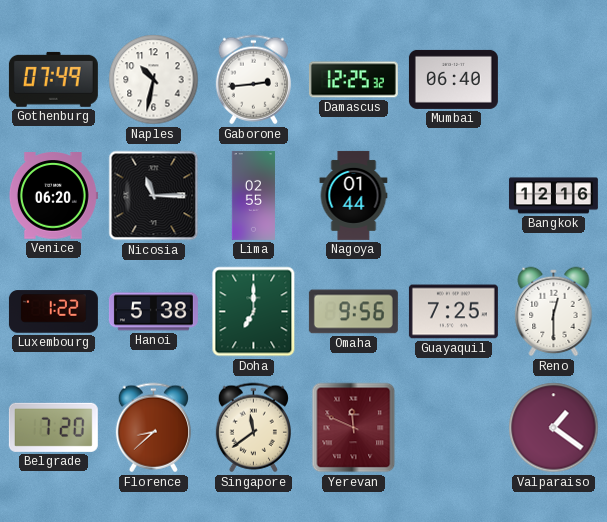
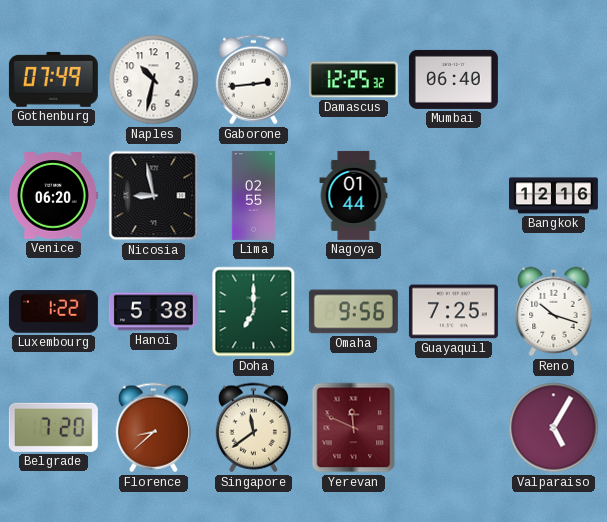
Nicosia: 11:15 -> 8:58 (154, 196)
Reno: 12:30 -> 10:18 (554, 312)
Valparaiso: 1:21 -> 5:05 (554, 428)
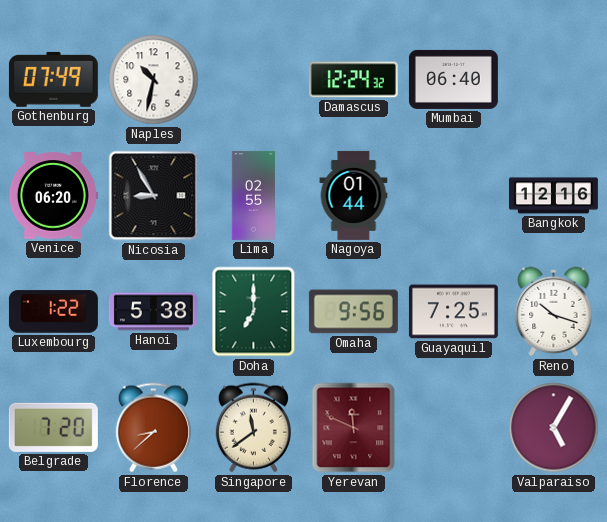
Gaborone: 2:44 -> none (253, 80)
Damascus: 12:25 -> 12:24 (353, 80)
Nicosia: 8:58 -> 8:55 (154, 196)
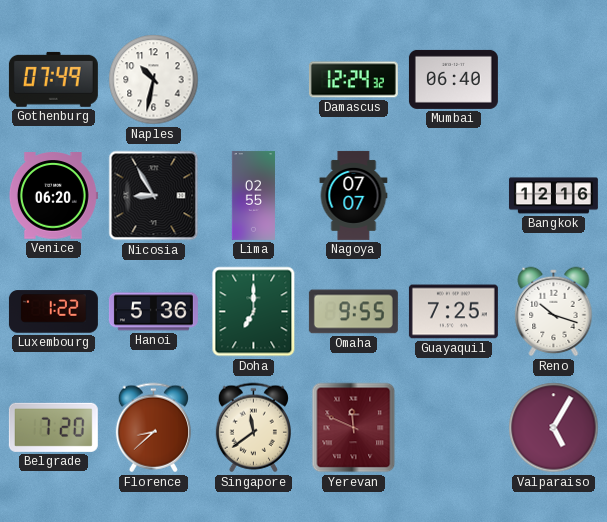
Nagoya: 01:44 -> 07:07 (354, 195)
Hanoi: 5:38 -> 5:36 (153, 312)
Omaha: 9:56 -> 9:55 (353, 312)
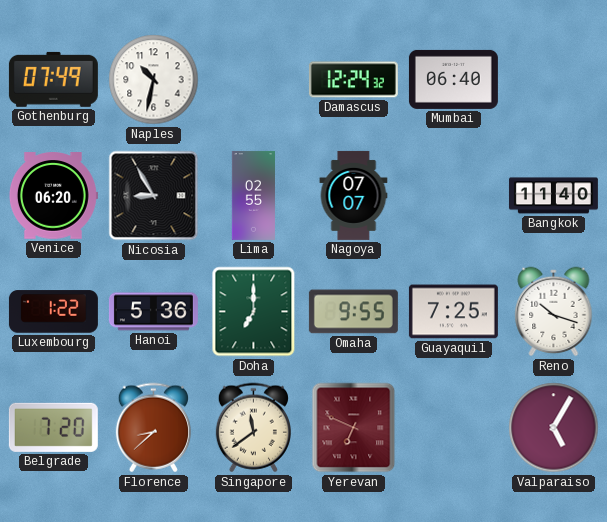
Bangkok: 12:16 -> 11:40 (553, 196)
Yerevan: 11:49 -> 6:49 (354, 428)
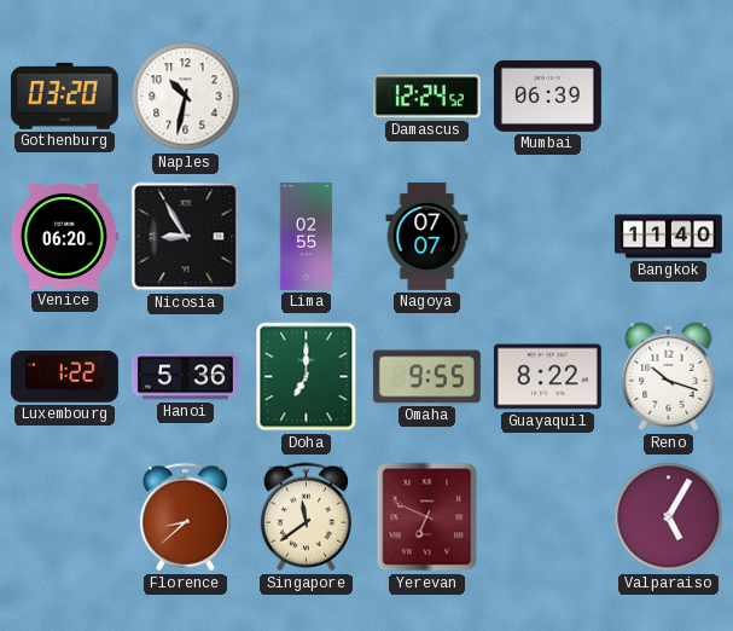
Gothenburg: 07:49 -> 03:20 (64, 95)
Damascus: 12:24:32 -> 12:24:52 (426, 97)
Mumbai: 06:40 -> 06:39 (547, 95)
Guayaquil: 7:25 -> 8:22 (547, 377)
Belgrade: 7:20 -> none (53, 427)
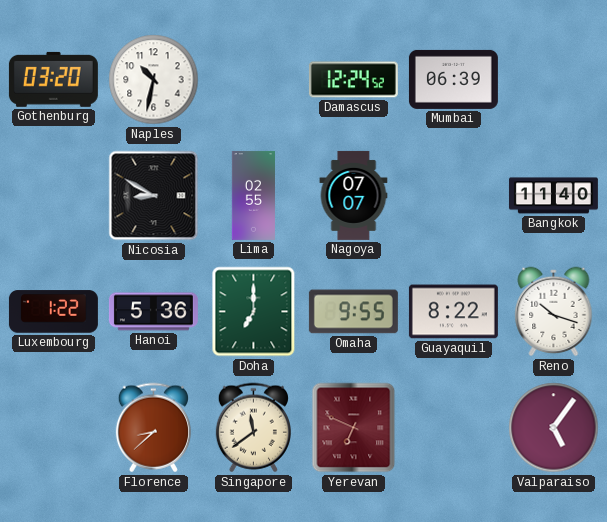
Venice: 06:20 -> none (64, 237)
Nicosia: 8:55 -> 8:50 (154, 196)
Valparaiso: 5:05 -> 5:06 (554, 428)
